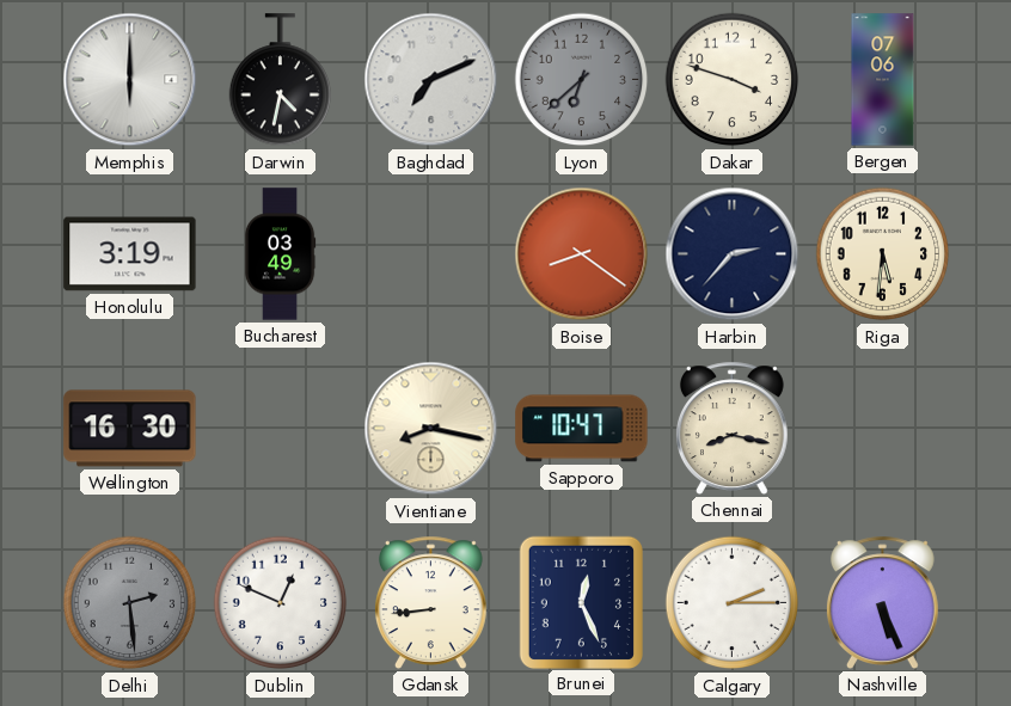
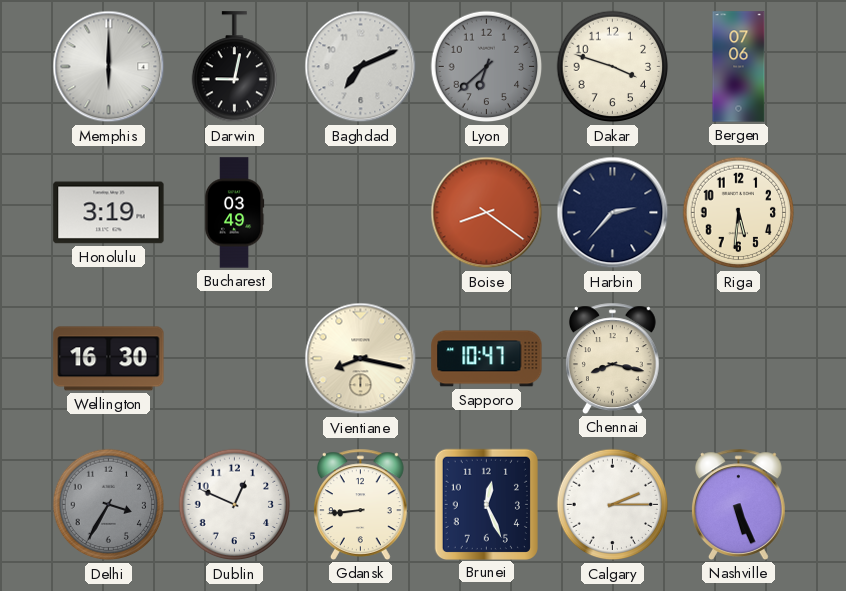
Darwin: 4:32 -> 9:02 (234, 67)
Delhi: 2:29 -> 3:35 (109, 505)
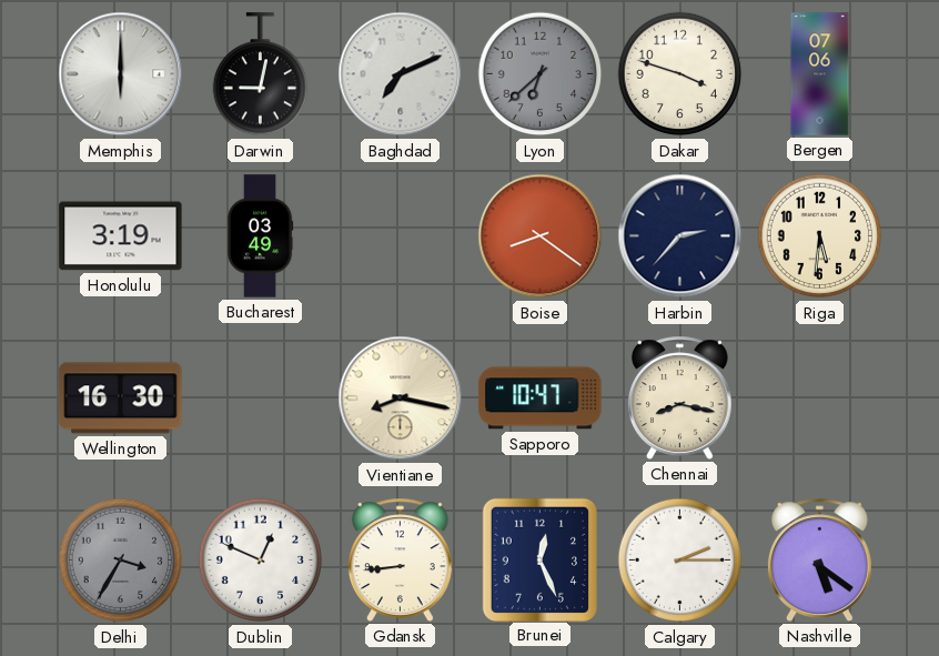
Nashville: 5:26 -> 5:21 (819, 559)
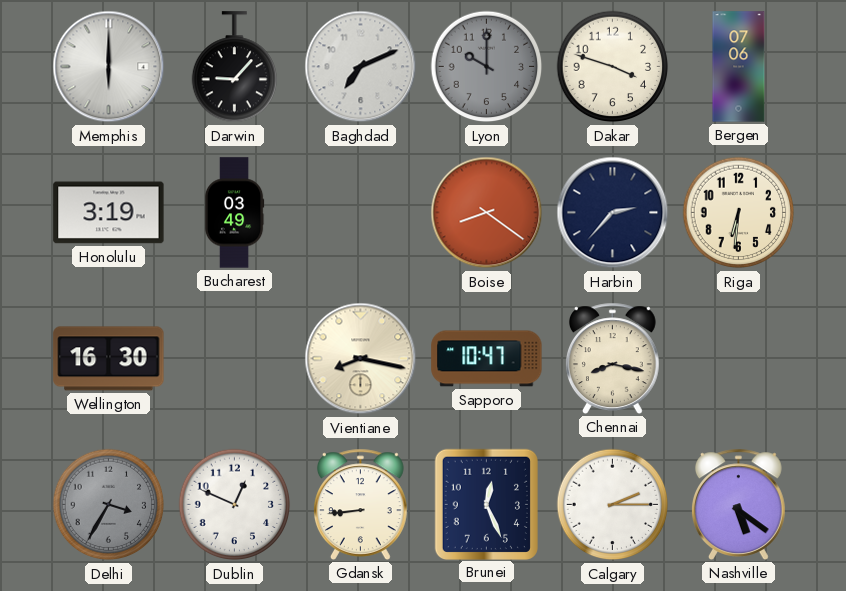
Darwin: 9:02 -> 9:07 (234, 67)
Lyon: 6:38 -> 10:00 (487, 67)
Riga: 5:31 -> 6:31 (739, 213)
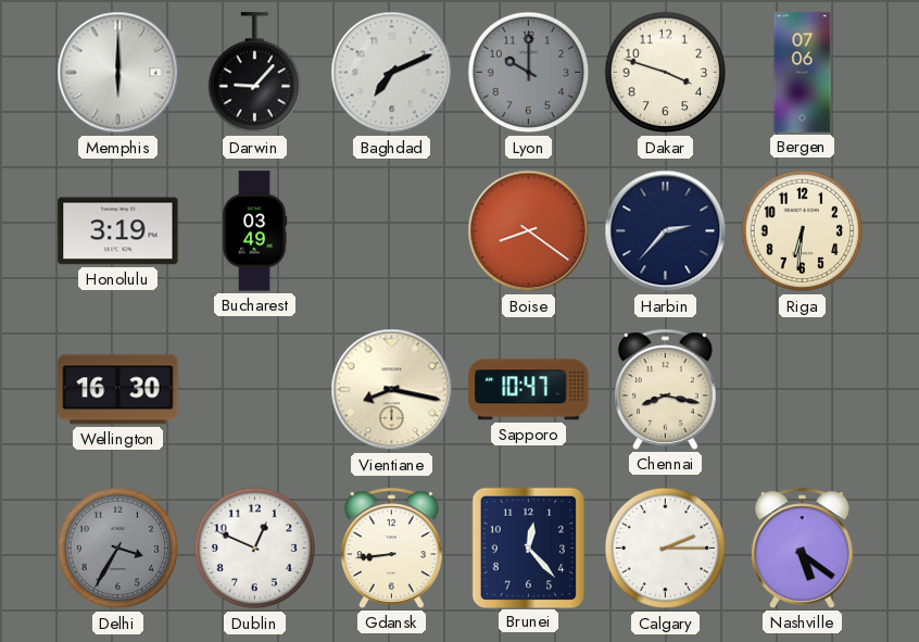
Brunei: 12:26 -> 12:23 (528, 547)
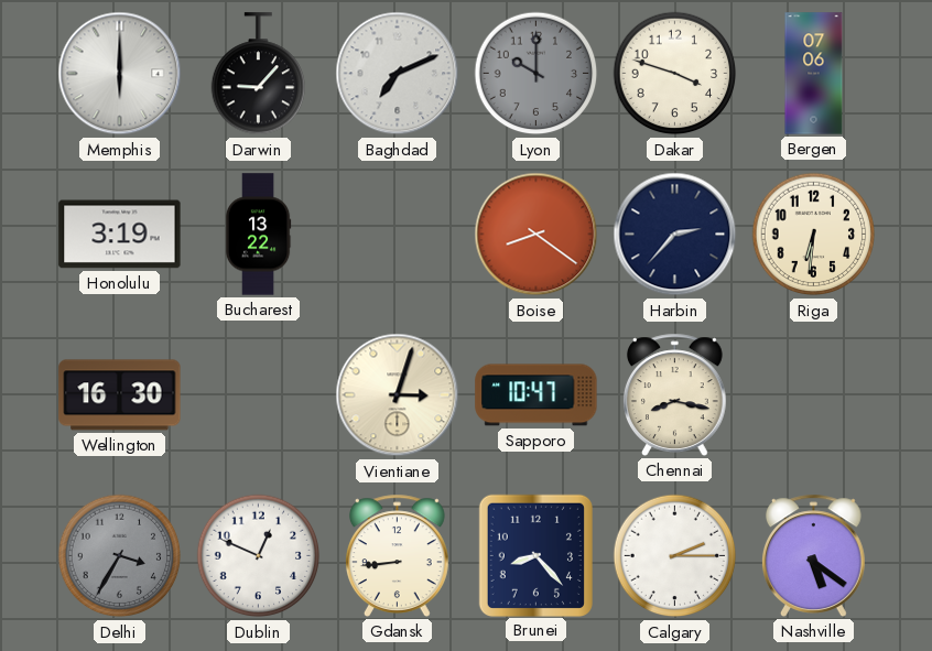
Bucharest: 03:49 -> 13:22 (258, 235)
Vientiane: 8:17 -> 3:03 (398, 395)
Brunei: 12:23 -> 8:23 (535, 555)
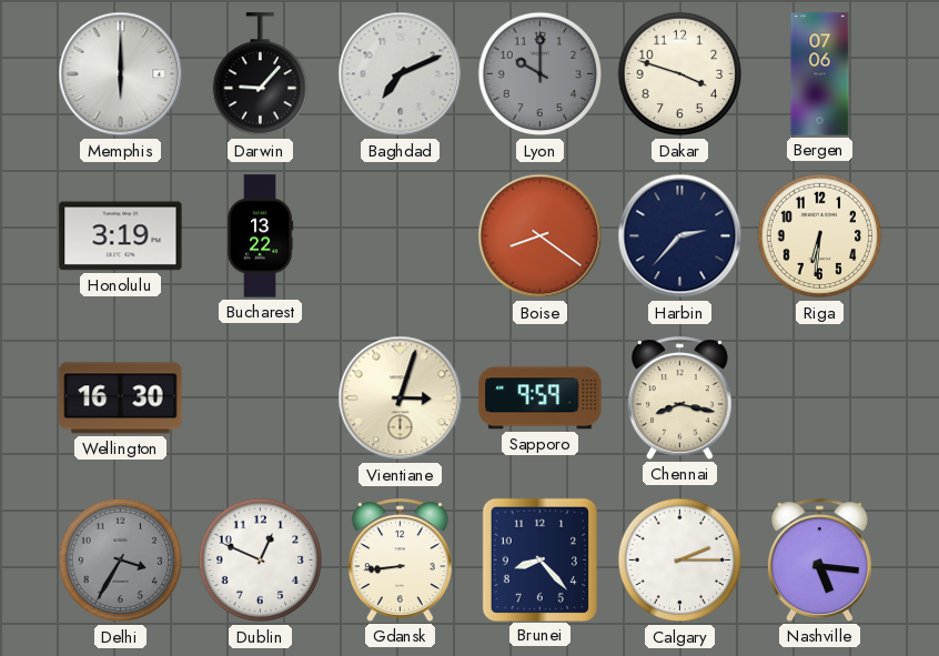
Sapporo: 10:47 -> 9:59 (541, 398)
Nashville: 5:21 -> 5:16 (819, 559)
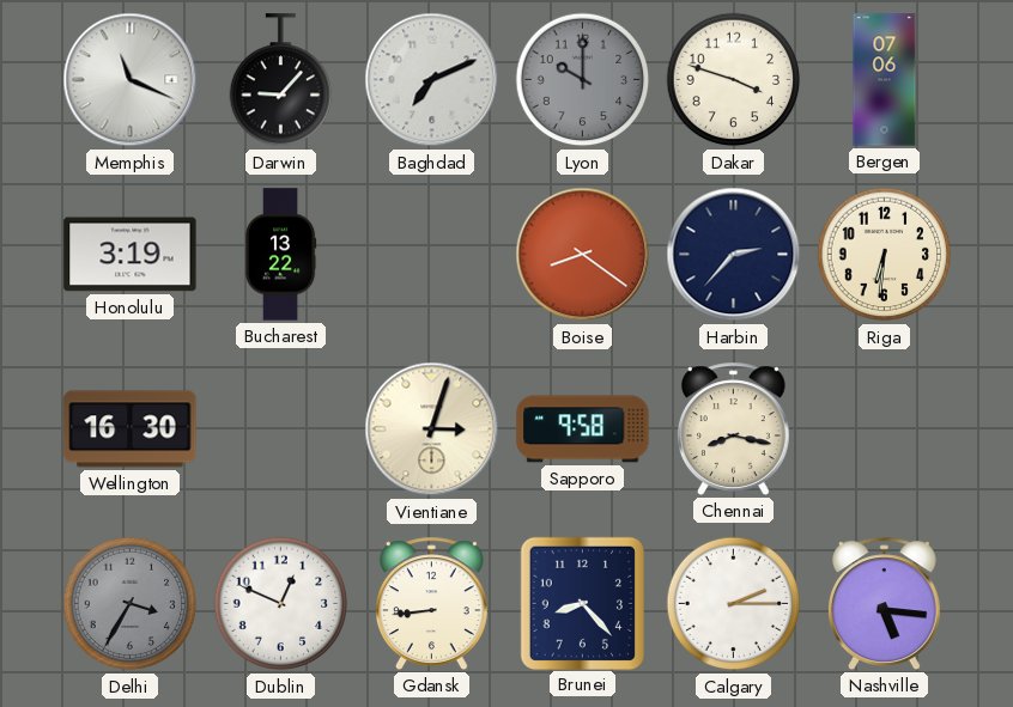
Memphis: 6:00 -> 11:19 (131, 80)
Sapporo: 9:59 -> 9:58 (583, 429)
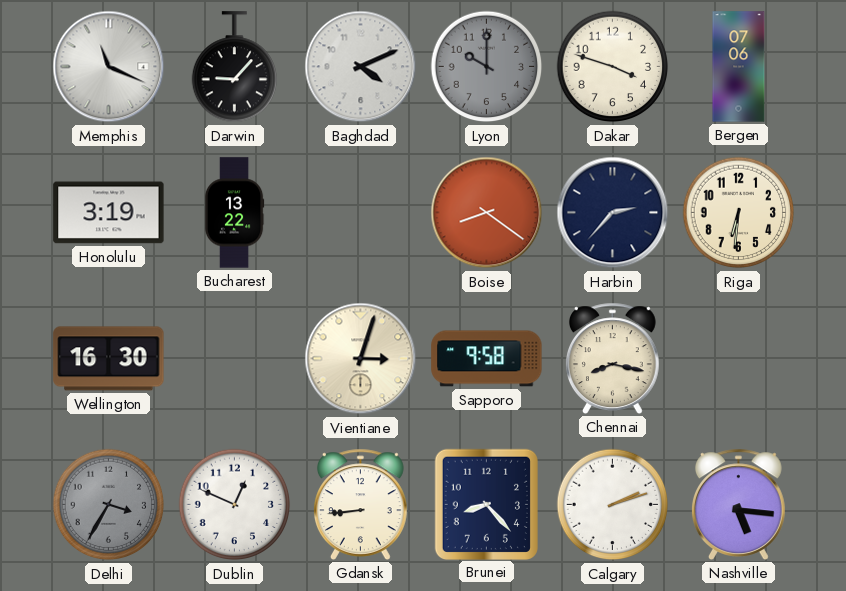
Baghdad: 7:11 -> 4:11 (361, 67)
Calgary: 2:15 -> 2:12 (613, 505)
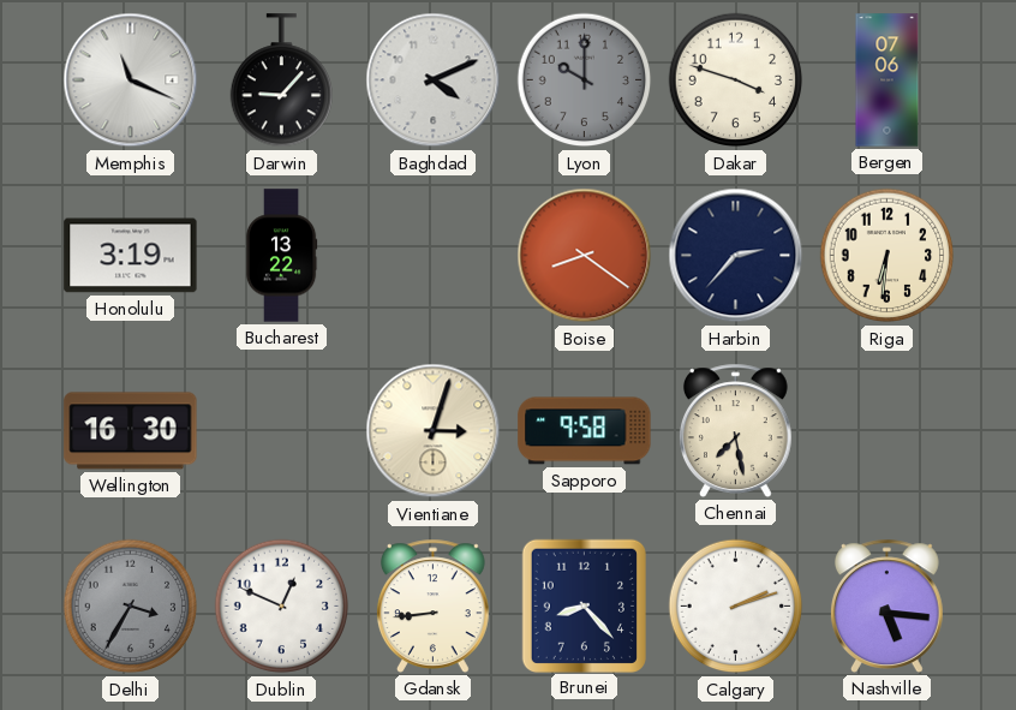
Chennai: 8:17 -> 7:28 (735, 430)
